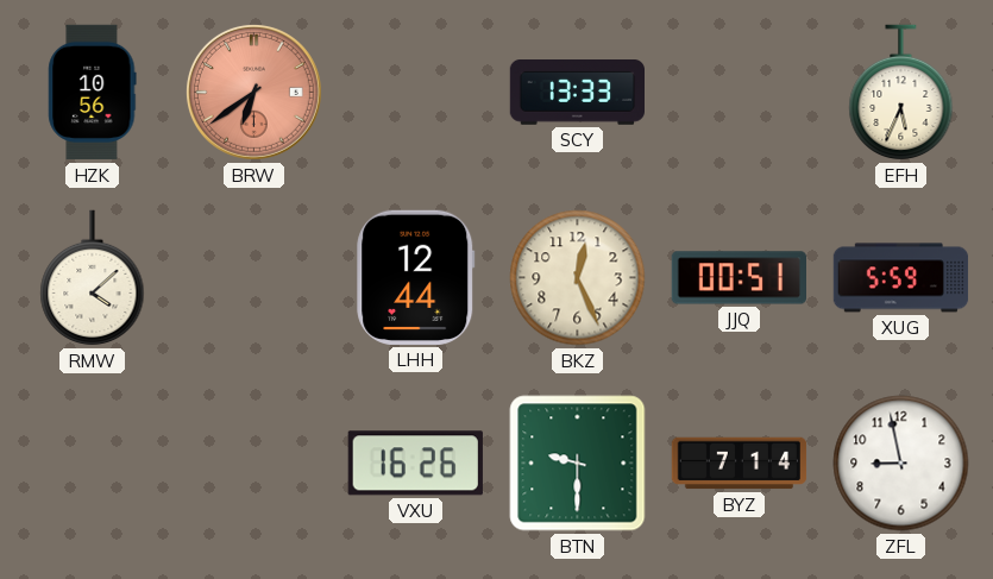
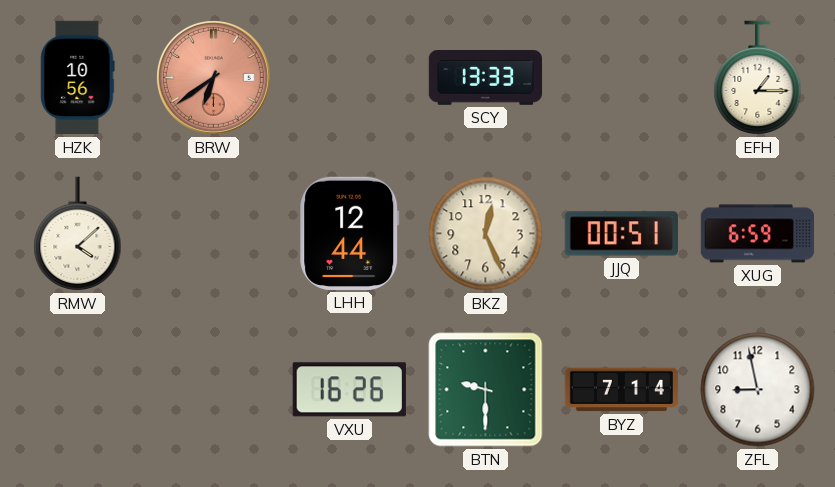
EFH: 5:34 -> 1:15 (758, 78)
XUG: 5:59 -> 6:59 (758, 234)
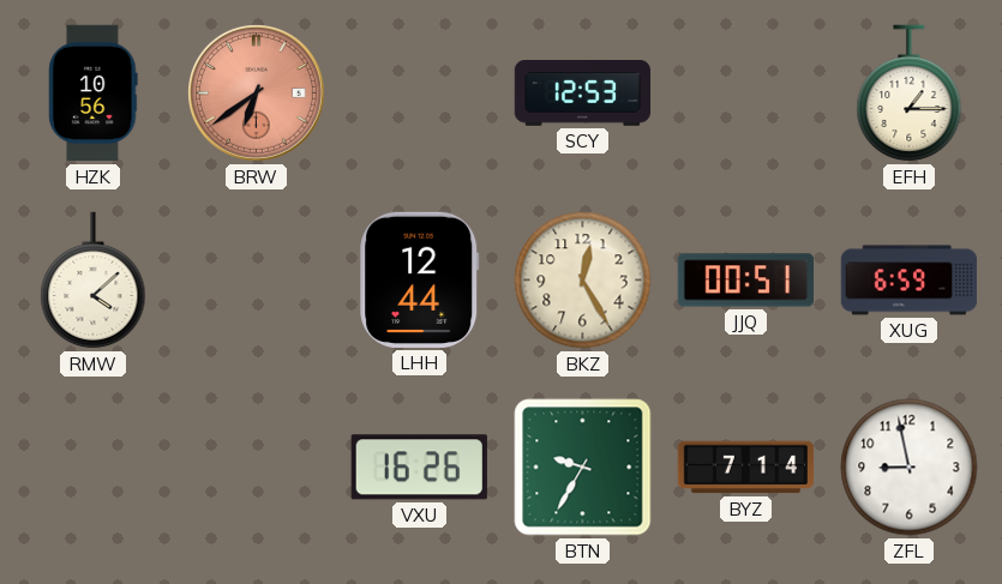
SCY: 13:33 -> 12:53 (582, 94)
BKZ: 12:26 -> 12:25 (583, 281)
BTN: 9:30 -> 9:35 (583, 468)
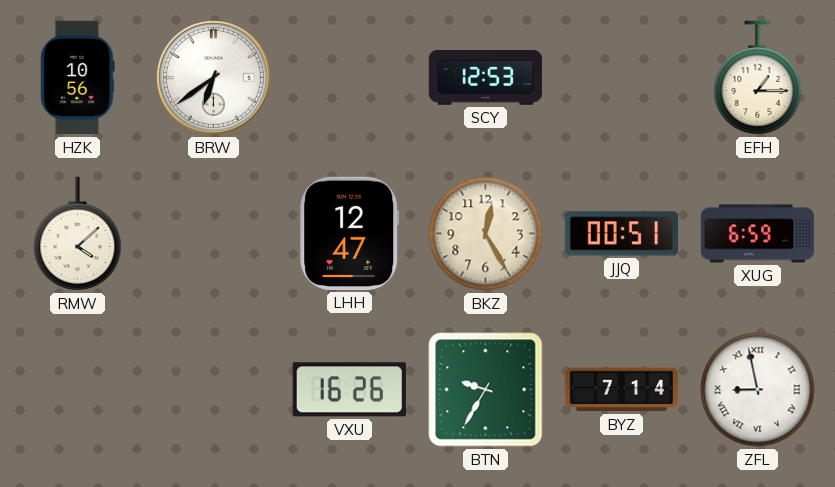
BRW dial: salmon -> white (213, 77)
LHH: 12:44 -> 12:47 (350, 233)
ZFL numerals: Arabic -> Roman (758, 390)
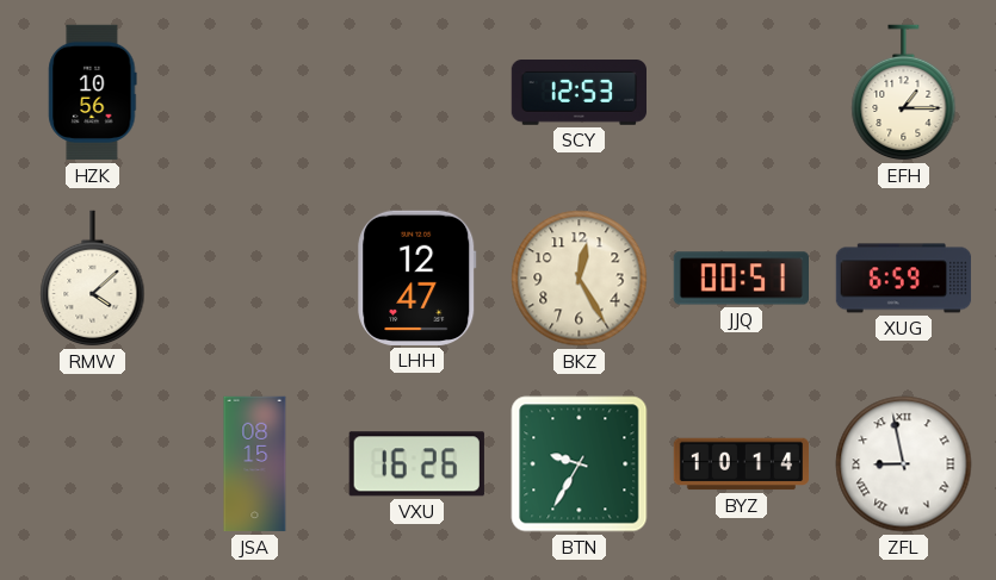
BRW: 6:39 -> none (213, 77)
JSA: none -> 08:15 (255, 464)
BYZ: 7:14 -> 10:14 (742, 464)
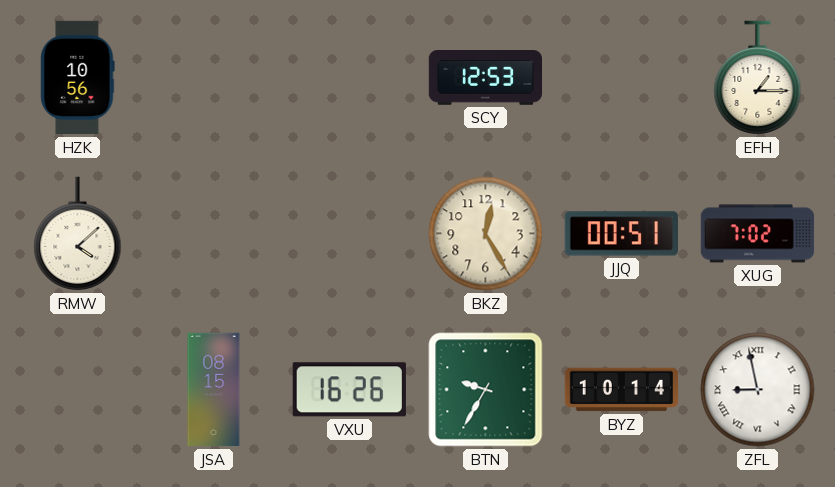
LHH: 12:47 -> none (417, 277)
XUG: 6:59 -> 7:02 (758, 234)
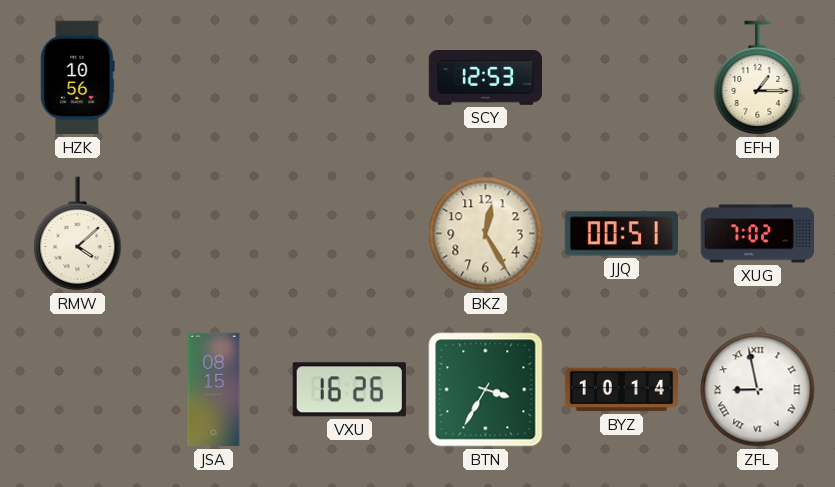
BTN: 9:35 -> 3:35 (486, 390)
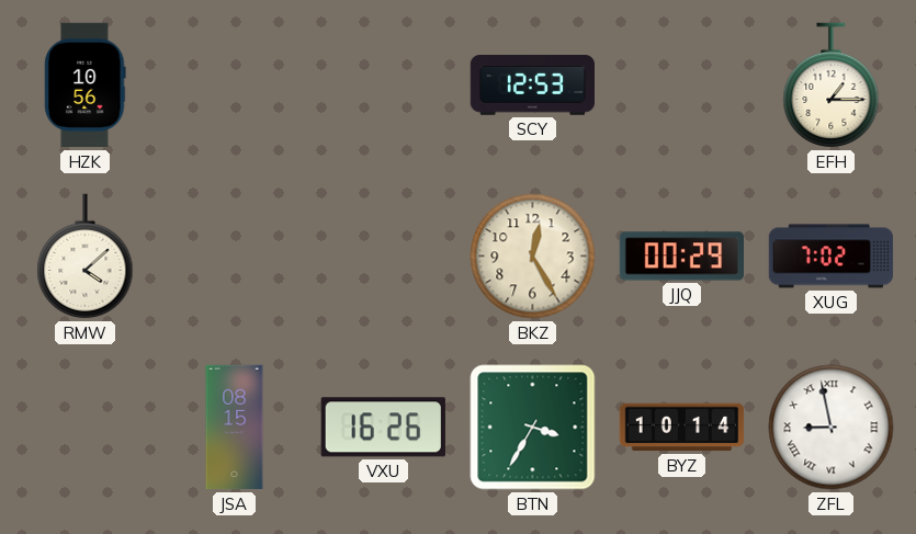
JJQ: 00:51 -> 00:29 (681, 257)
